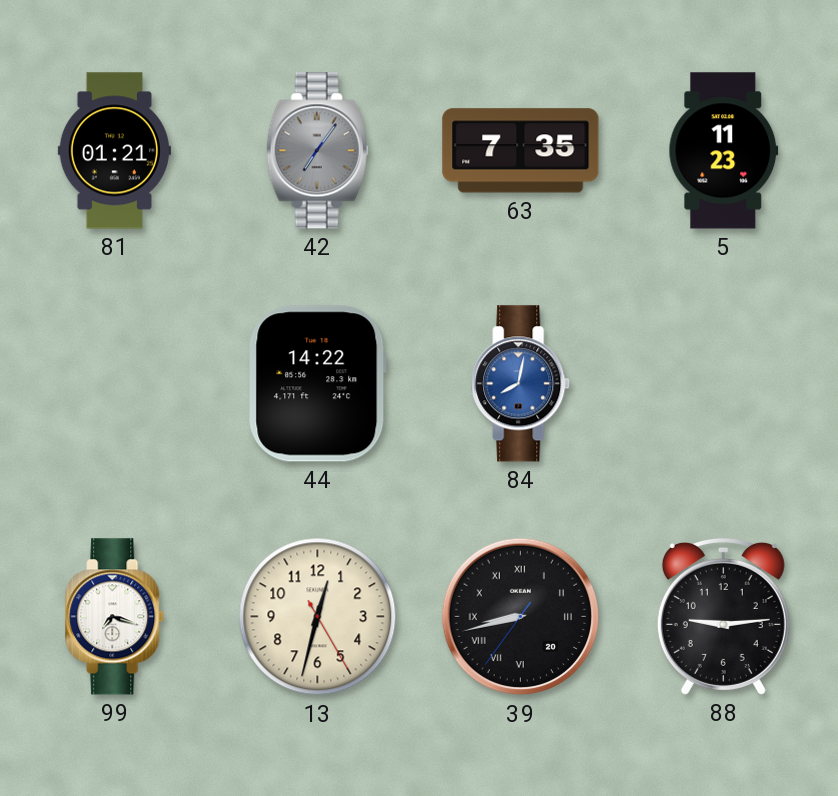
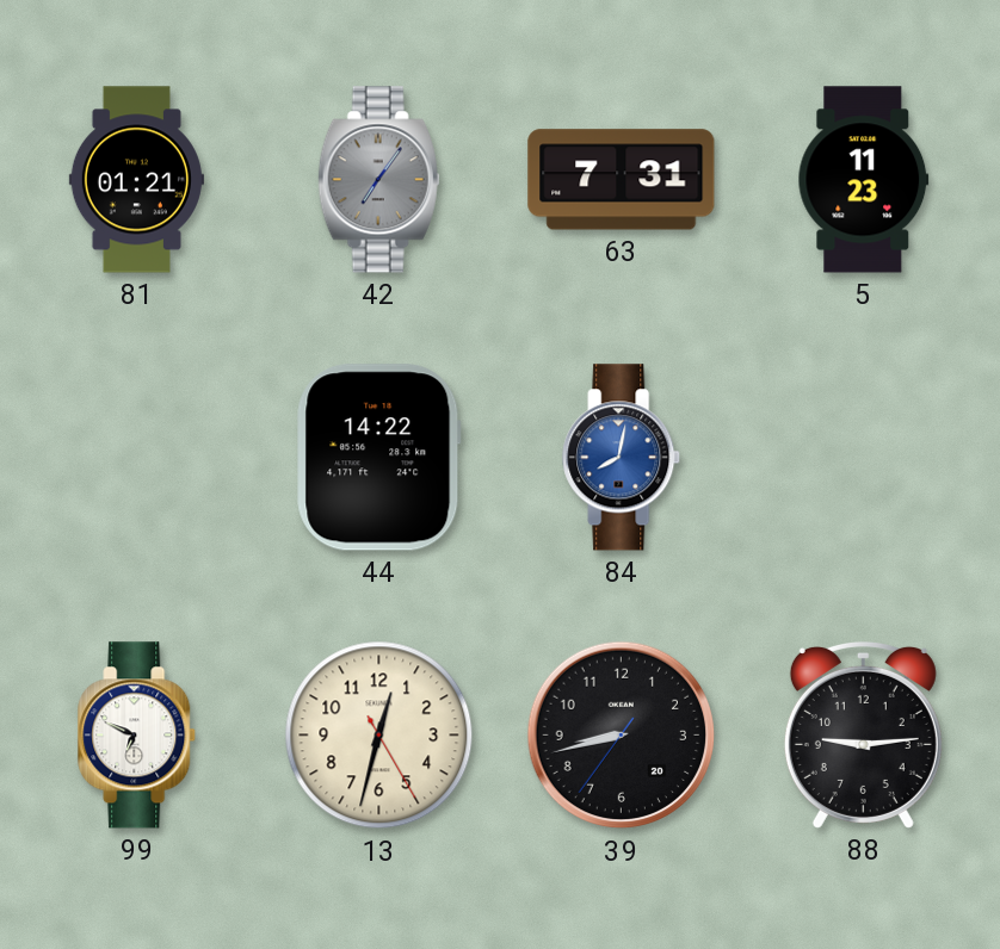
63: 7:35 -> 7:31 (622, 180)
99: 7:18 -> 6:49 (137, 736)
39 numerals: Roman -> Arabic (622, 736)
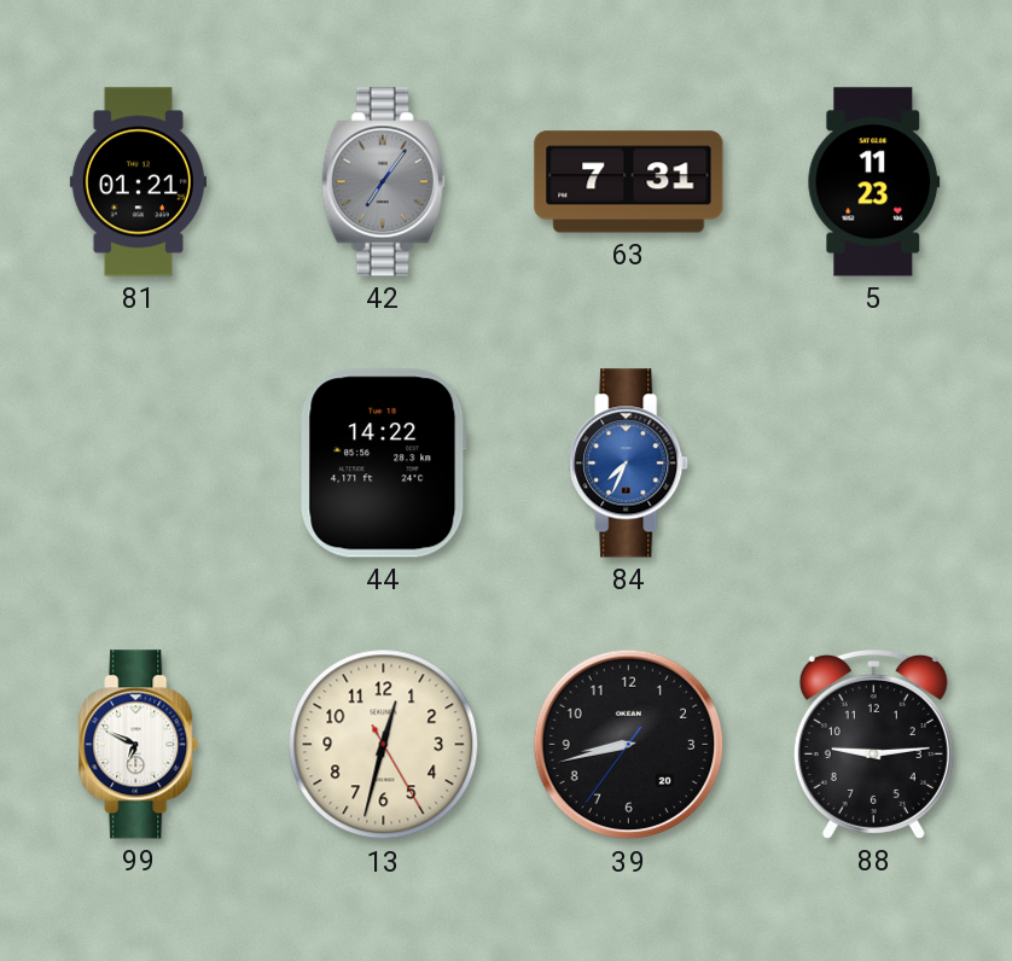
84: 8:02 -> 7:34 (629, 464)
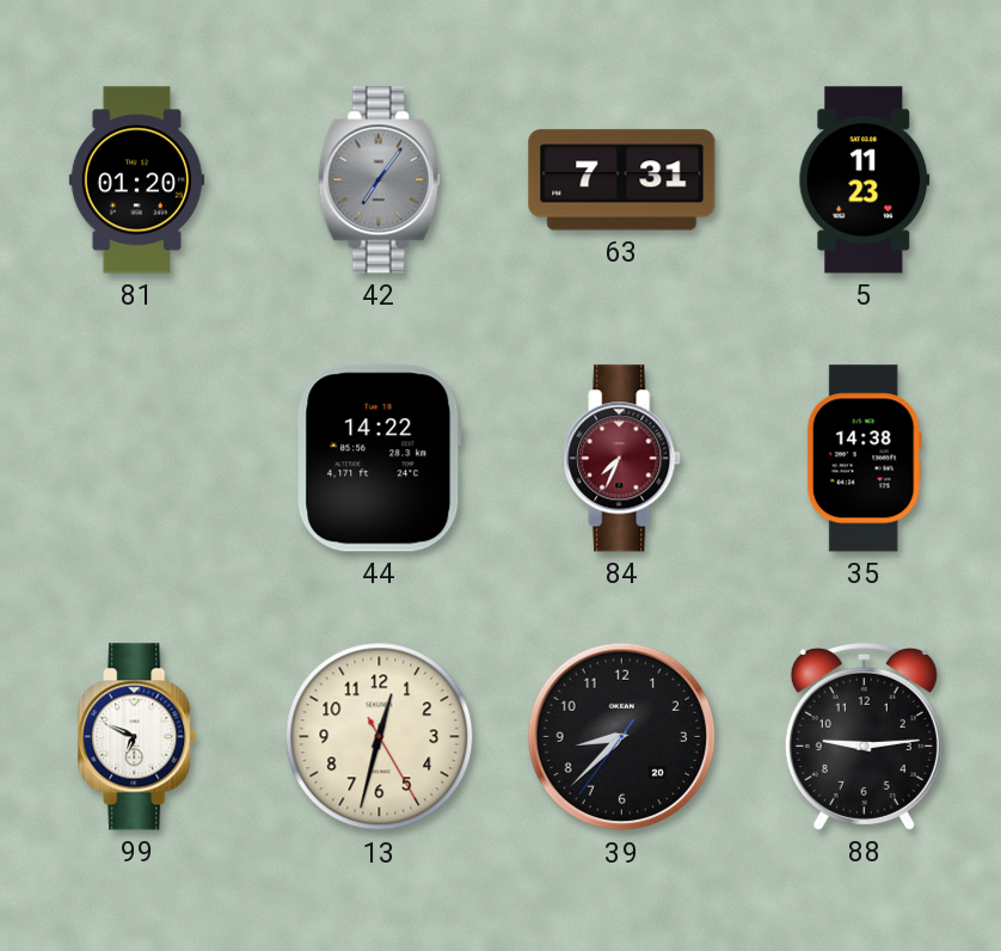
81: 01:21 -> 01:20 (136, 180)
84 dial: blue -> burgundy (622, 459)
35: none -> 14:38 (864, 459)
39: 8:42 -> 8:37 (622, 737)
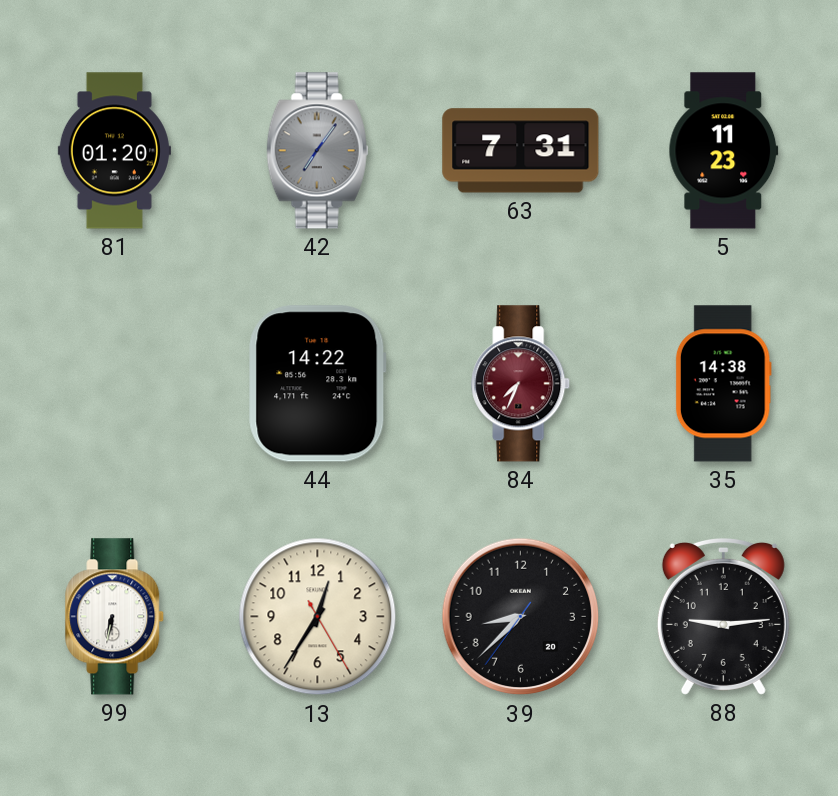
99: 6:49 -> 6:32 (115, 617)
13: 12:32 -> 12:35 (318, 617)
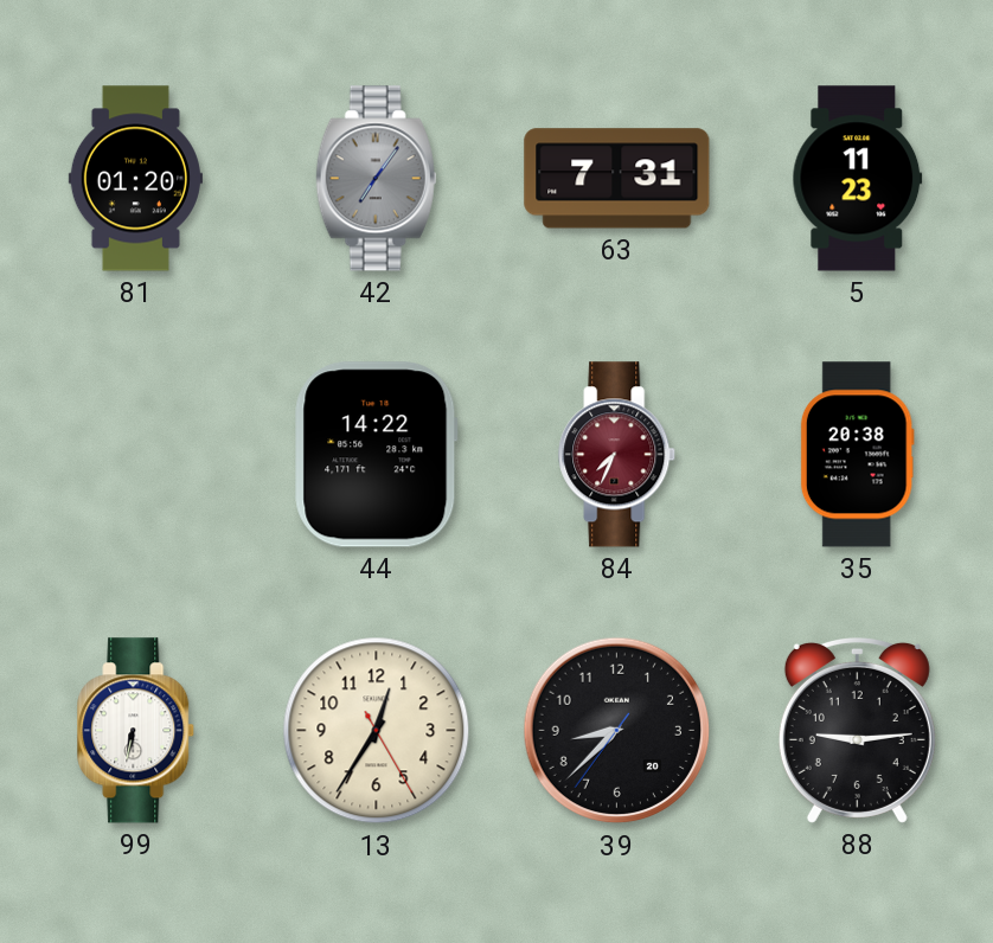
35: 14:38 -> 20:38 (857, 455)
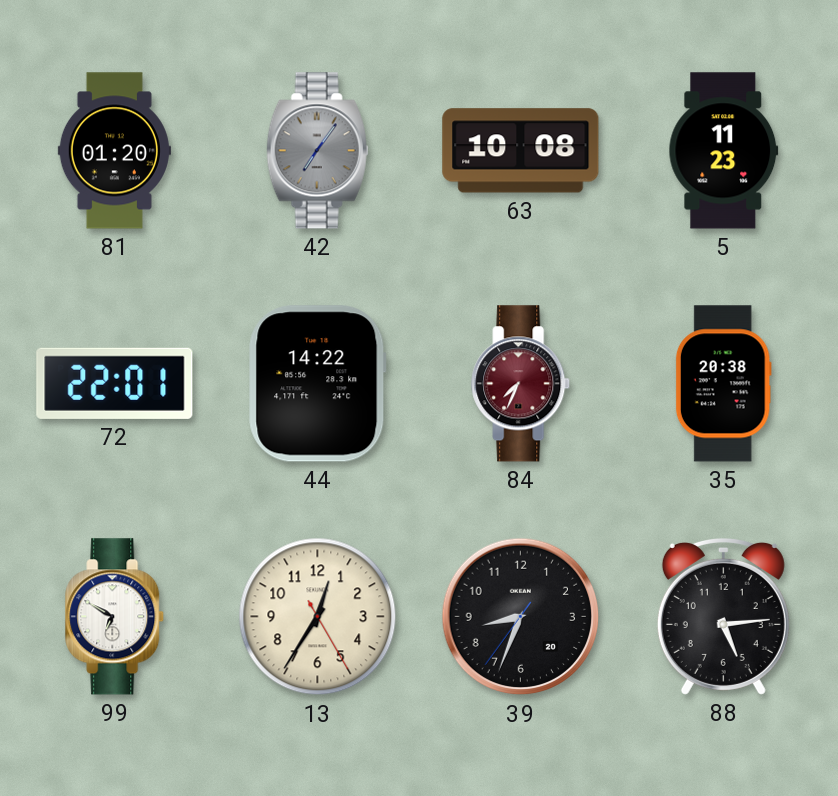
63: 7:31 -> 10:08 (521, 151)
72: none -> 22:01 (115, 383)
99: 6:32 -> 6:50 (115, 617)
39: 8:37 -> 8:33 (521, 617)
88: 9:14 -> 5:14 (723, 616)
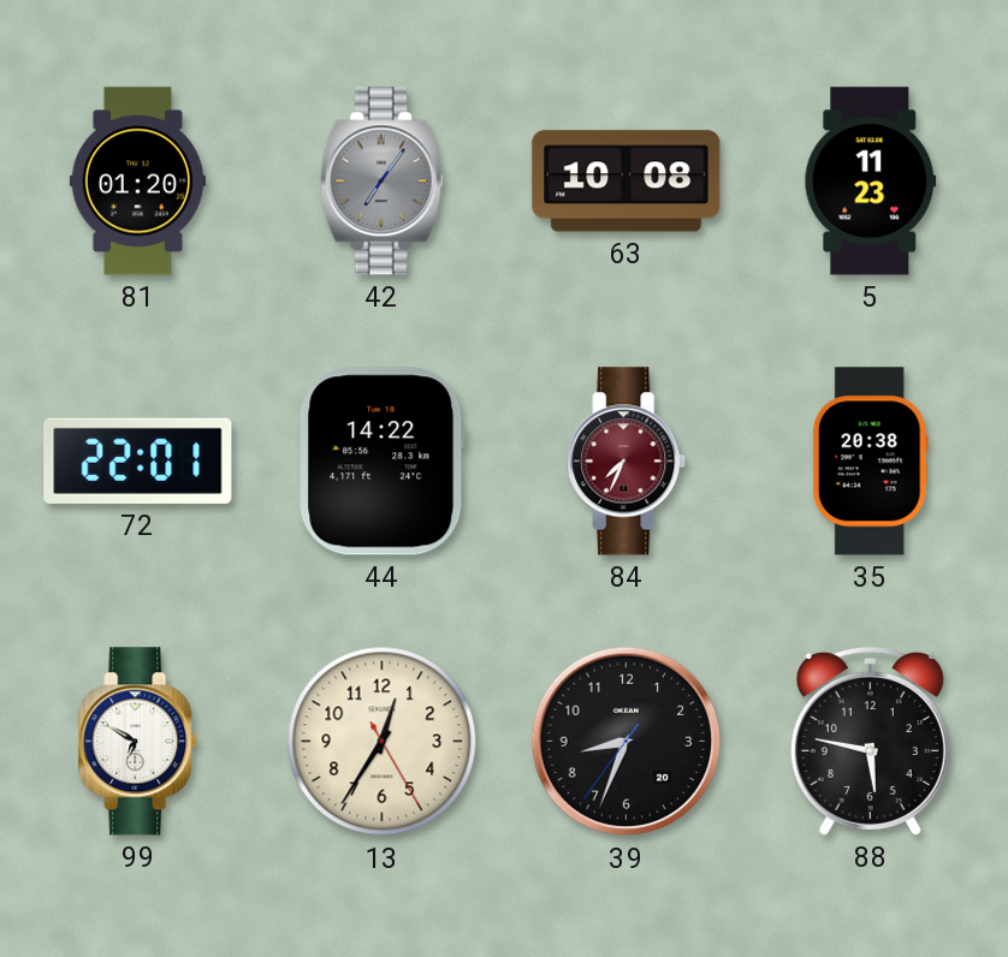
88: 5:14 -> 5:47 (870, 741)
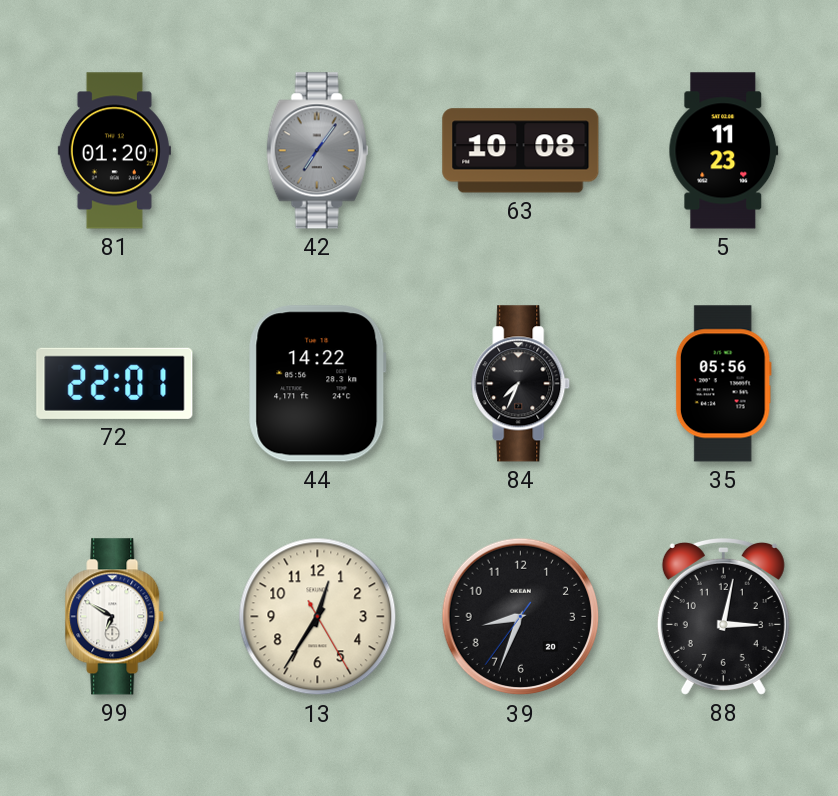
84 dial: burgundy -> black (521, 384)
35: 20:38 -> 05:56 (723, 384)
88: 5:47 -> 3:02 (723, 616)
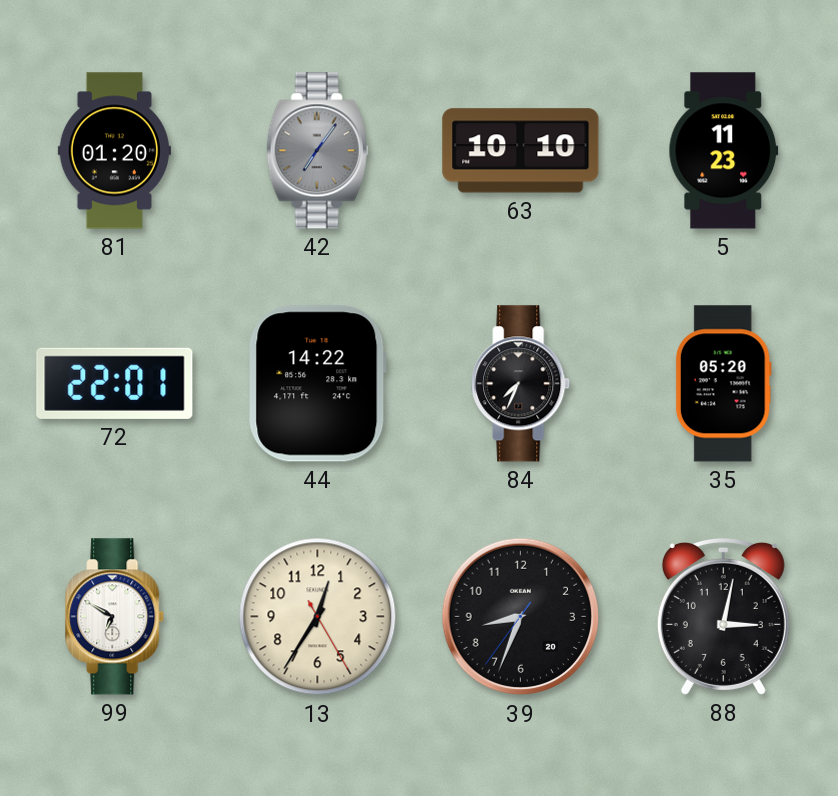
63: 10:08 -> 10:10 (521, 151)
35: 05:56 -> 05:20 (723, 384)
